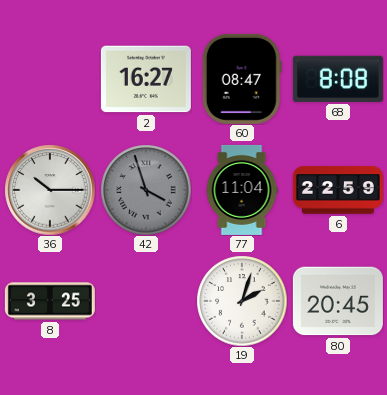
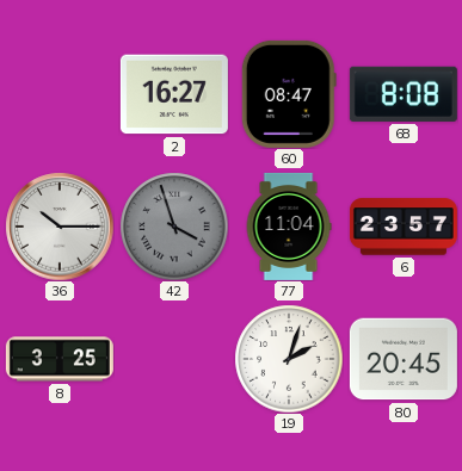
6: 22:59 -> 23:57 (404, 227)
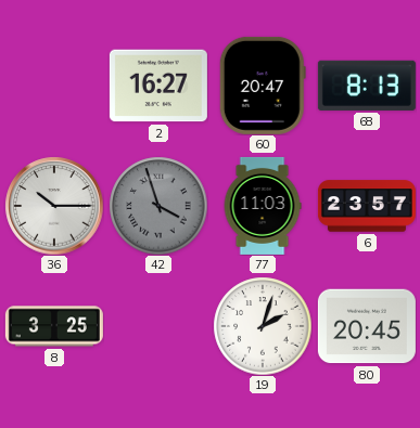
60: 08:47 -> 20:47 (263, 86)
68: 8:08 -> 8:13 (367, 86)
77: 11:04 -> 11:03 (263, 206)
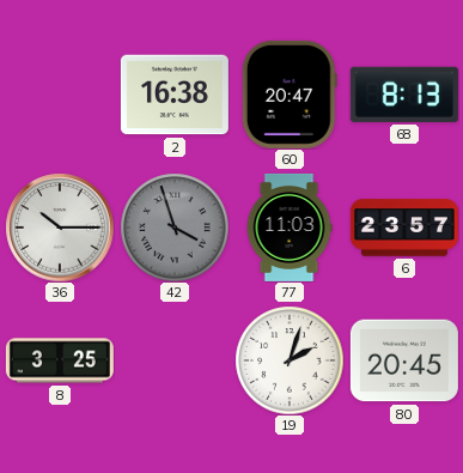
2: 16:27 -> 16:38 (175, 95)
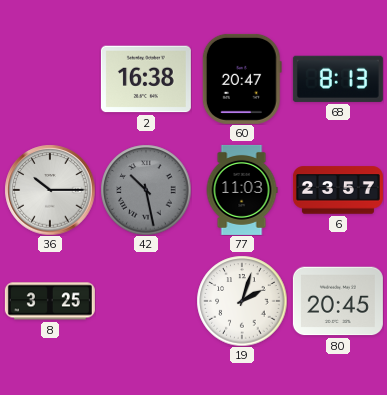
42: 3:57 -> 10:28 (146, 190)
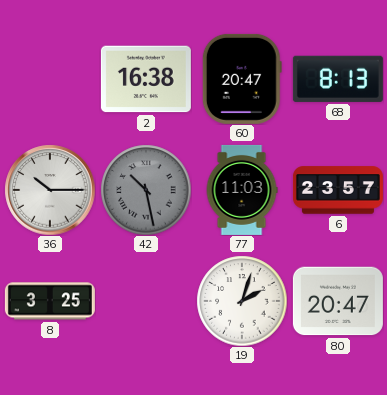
80: 20:45 -> 20:47 (338, 301)
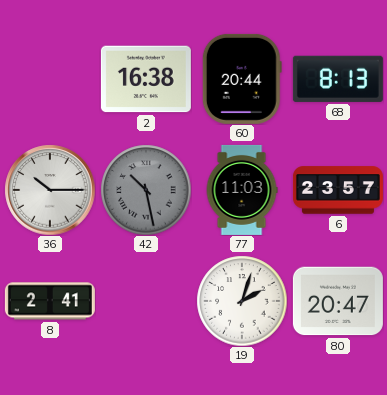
60: 20:47 -> 20:44 (242, 79)
8: 3:25 -> 2:41 (50, 301)
